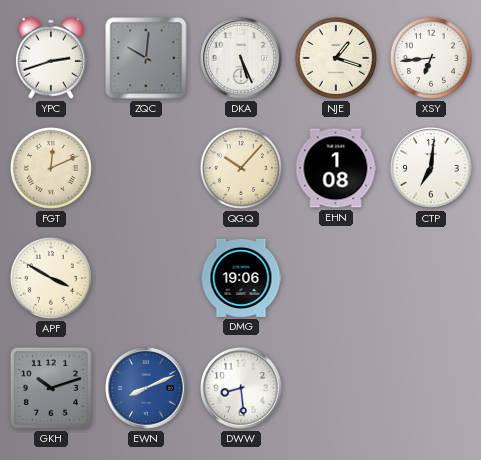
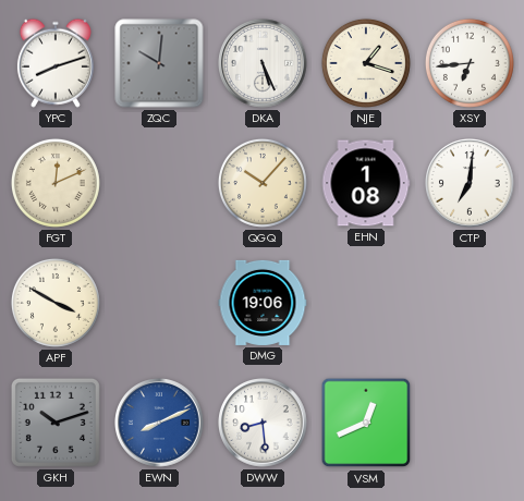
YPC: 2:42 -> 8:12 (56, 63)
VSM: none -> 12:41 (366, 423)
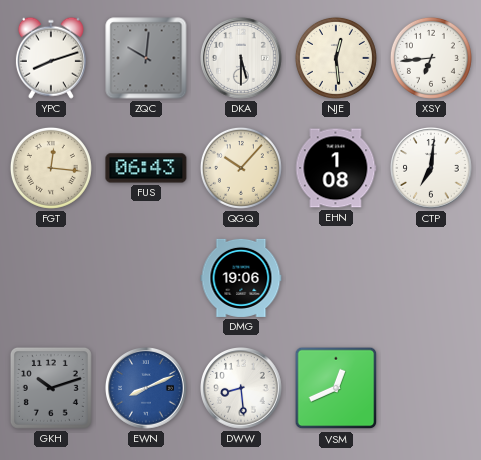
DKA: 5:26 -> 5:30 (241, 58)
NJE: 1:18 -> 12:29 (336, 58)
FGT: 12:11 -> 12:16 (51, 168)
FUS: none -> 06:43 (146, 168)
APF: 3:50 -> none (56, 303)
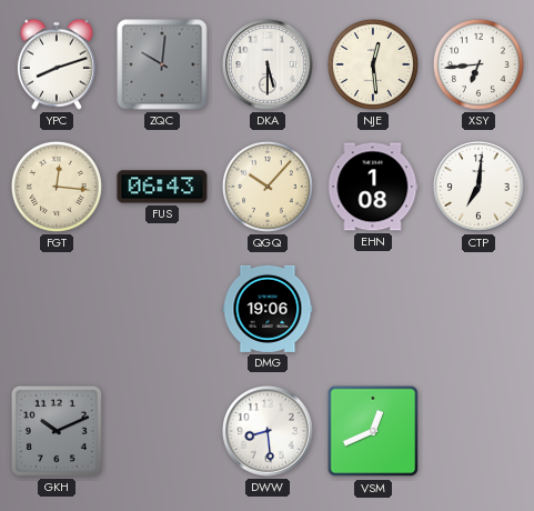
GKH: 10:12 -> 10:11 (57, 431)
EWN: 8:11 -> none (146, 388)
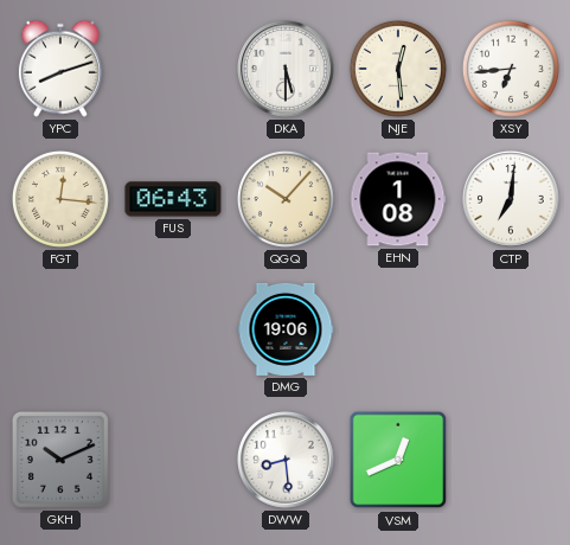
ZQC: 10:01 -> none (162, 64)
